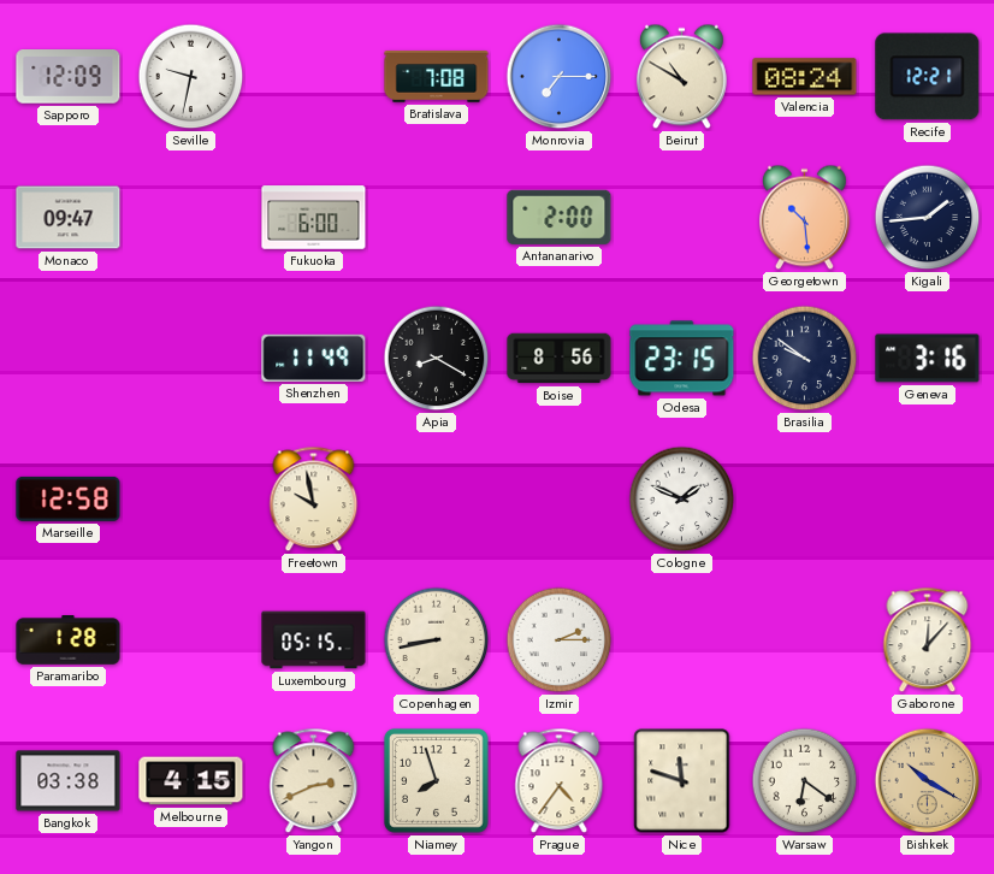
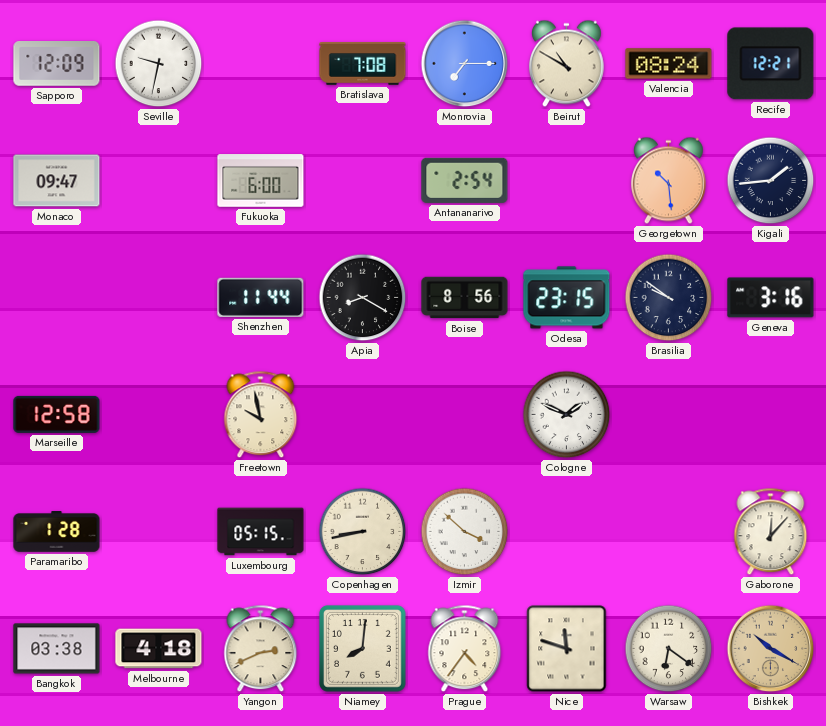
Antananarivo: 2:00 -> 2:54 (465, 180)
Shenzhen: 11:49 -> 11:44 (261, 297)
Izmir: 2:15 -> 3:52 (465, 532)
Melbourne: 4:15 -> 4:18 (159, 649)
Niamey: 7:57 -> 8:01 (362, 648)
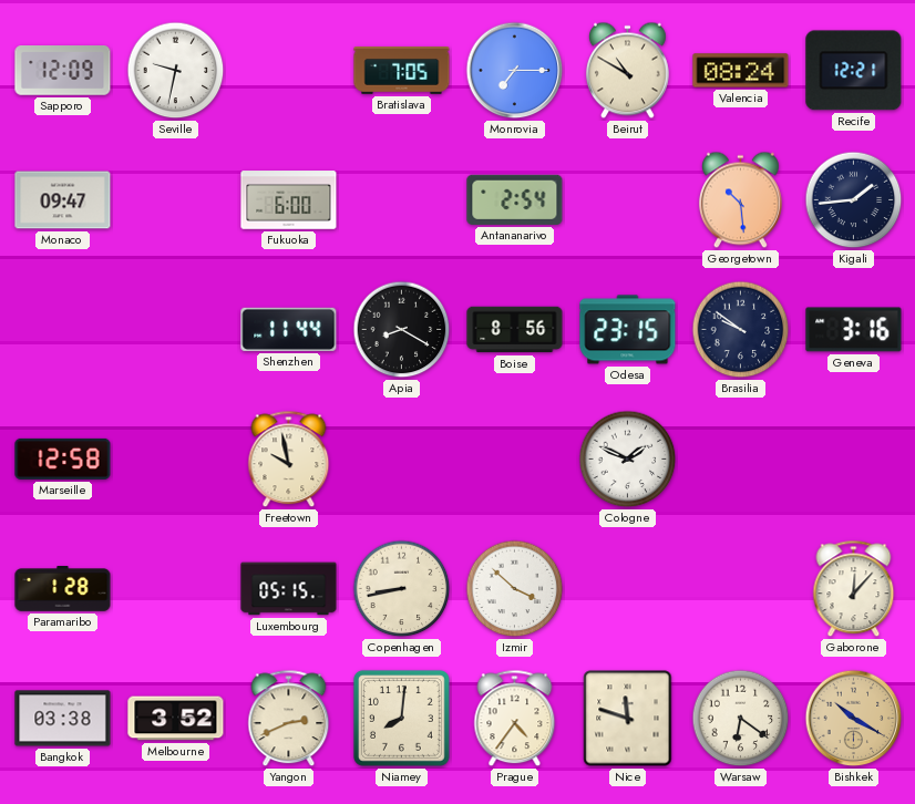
Bratislava: 7:08 -> 7:05 (402, 71)
Melbourne: 4:18 -> 3:52 (176, 719)
